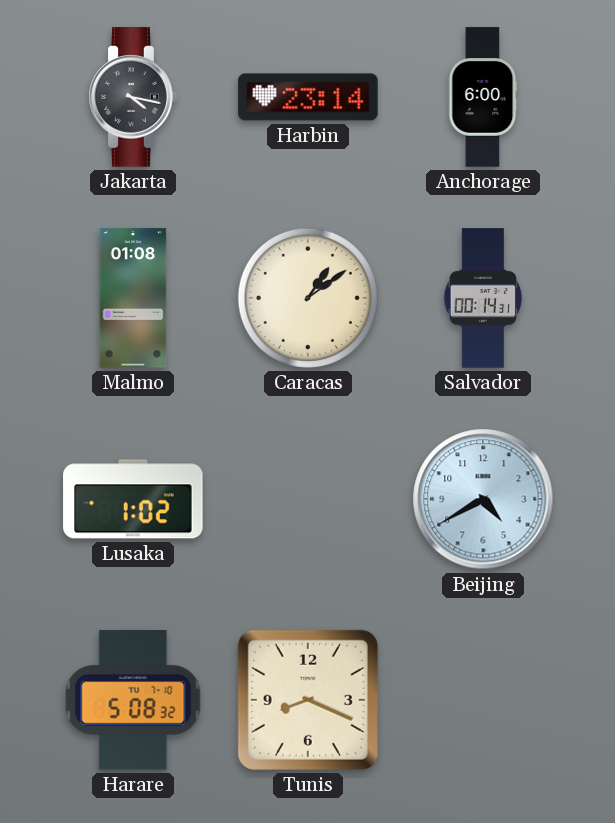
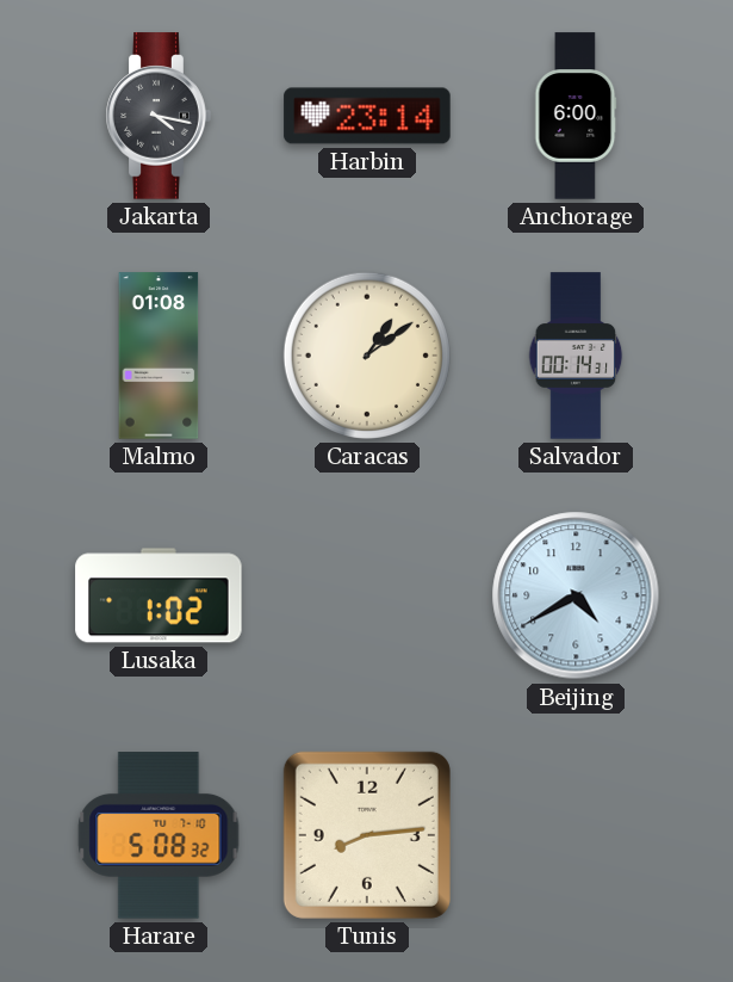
Tunis: 8:19 -> 8:14 (367, 835)
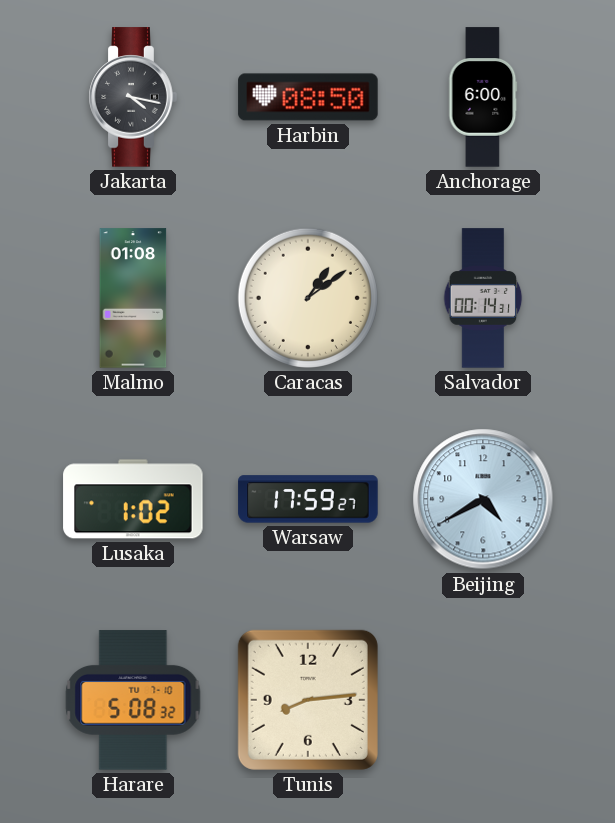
Harbin: 23:14 -> 08:50 (308, 97)
Warsaw: none -> 17:59 (308, 499)
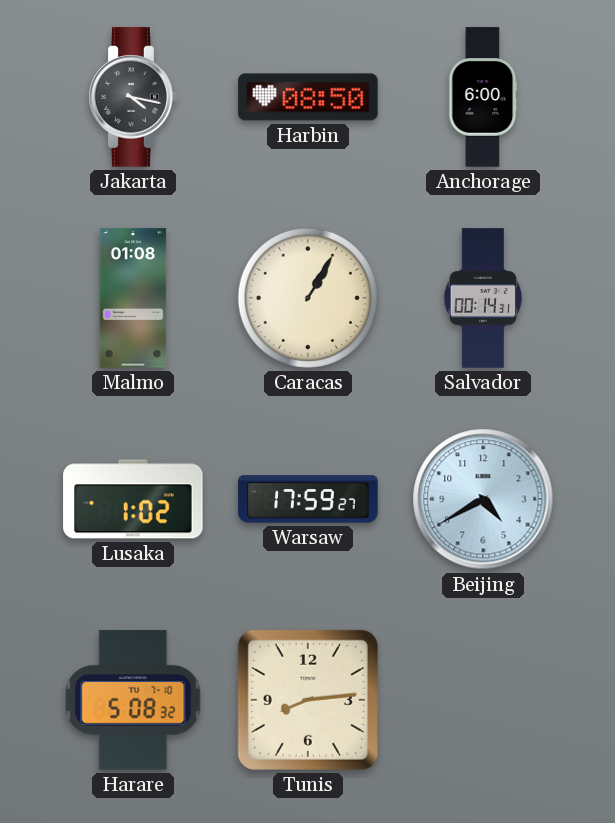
Caracas: 1:09 -> 1:05 (308, 298)
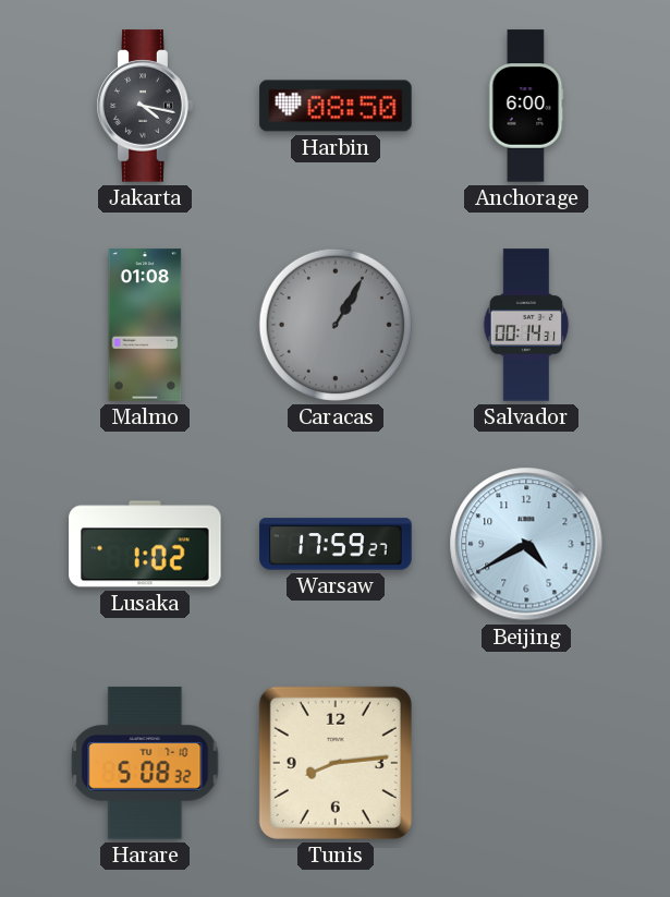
Caracas dial: cream -> grey (336, 325)
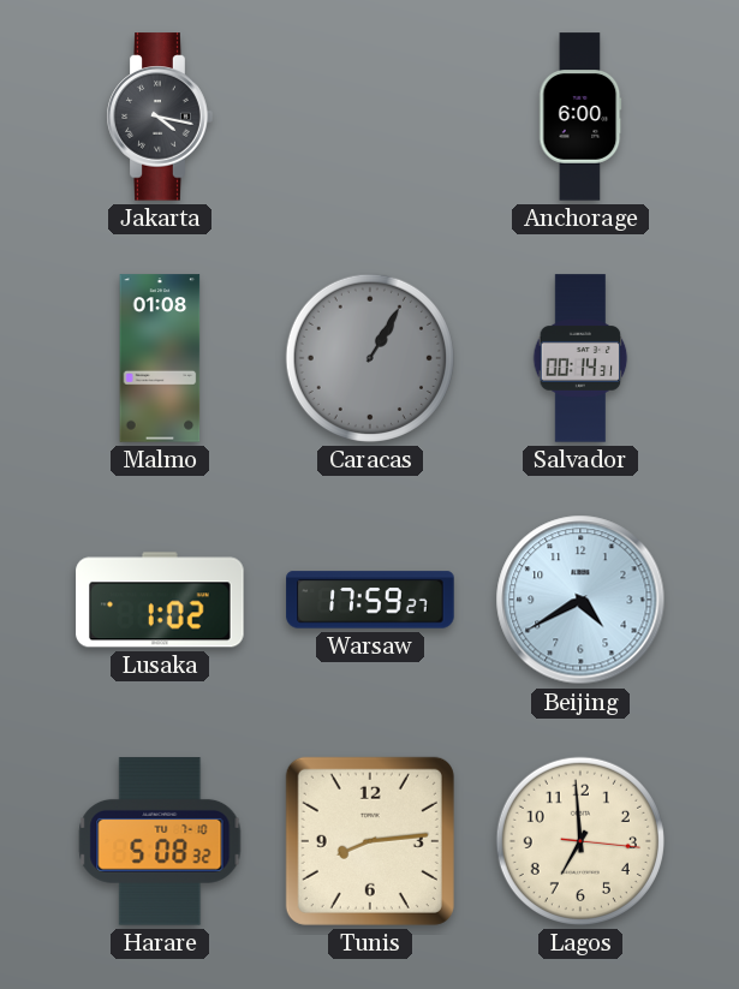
Harbin: 08:50 -> none (336, 106)
Lagos: none -> 6:59 (580, 841)
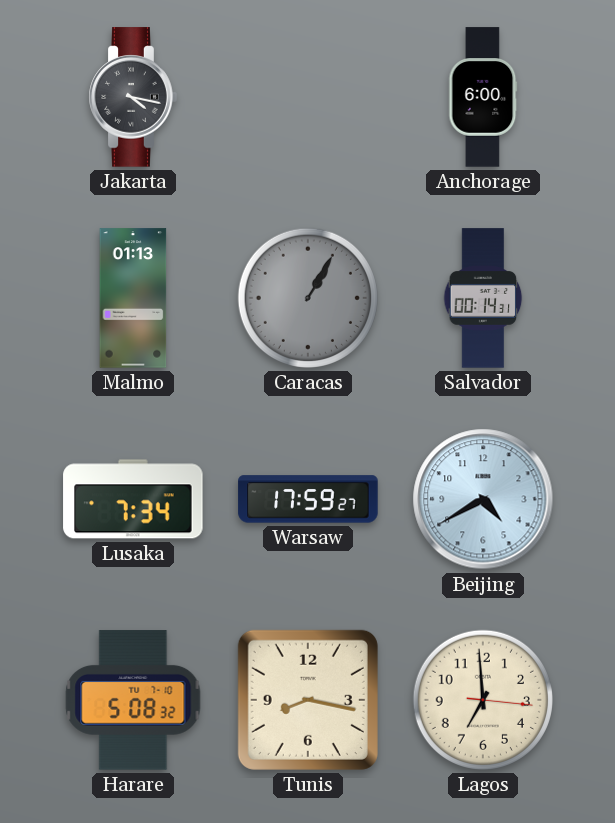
Malmo: 01:08 -> 01:13 (133, 298)
Lusaka: 1:02 -> 7:34 (133, 499)
Tunis: 8:14 -> 8:17 (308, 700)
